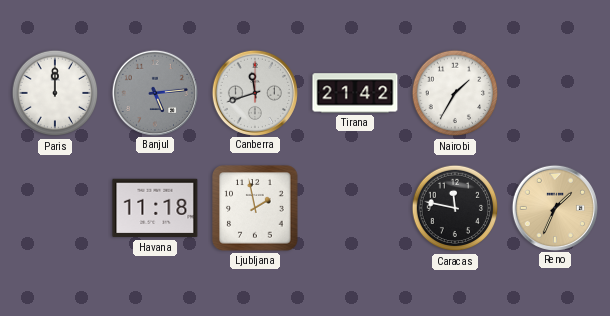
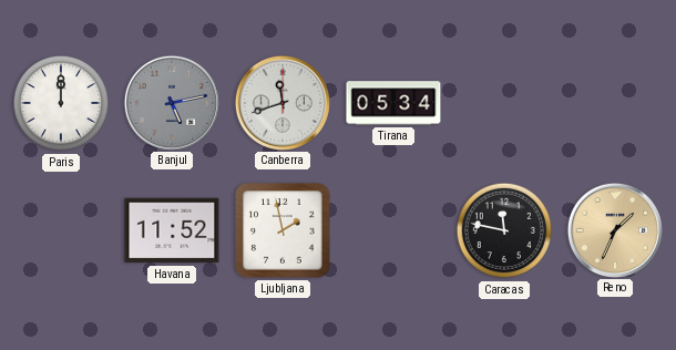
Banjul: 5:14 -> 5:13 (171, 102)
Tirana: 21:42 -> 05:34 (393, 103)
Nairobi: 1:35 -> none (455, 93)
Havana: 11:18 -> 11:52 (172, 230)
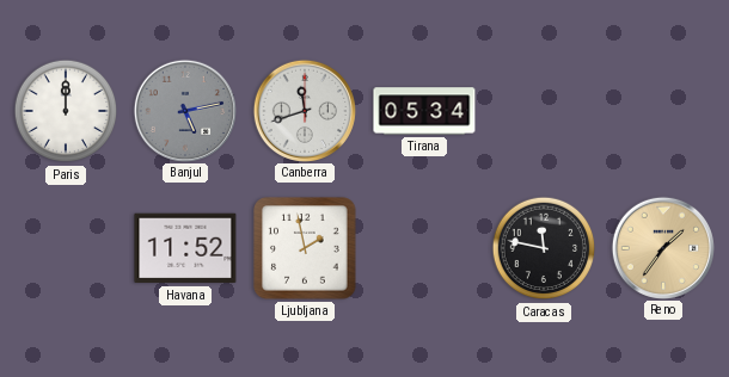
Reno: 1:34 -> 1:36 (662, 247)
